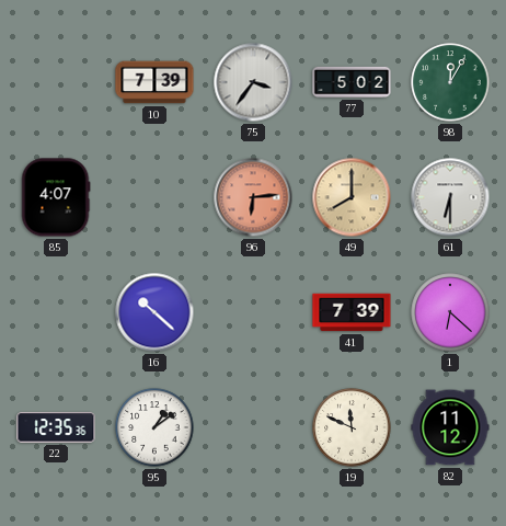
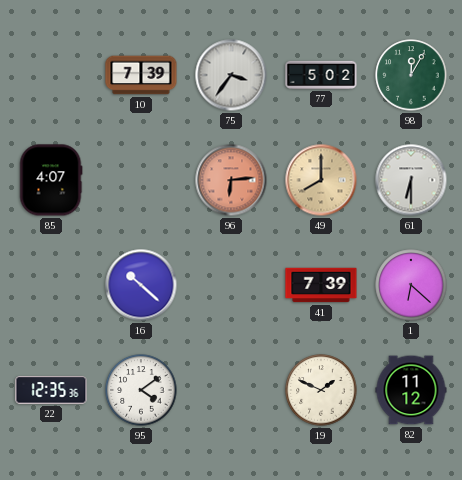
95: 1:09 -> 4:09 (141, 390)
19: 11:49 -> 1:49 (321, 390)
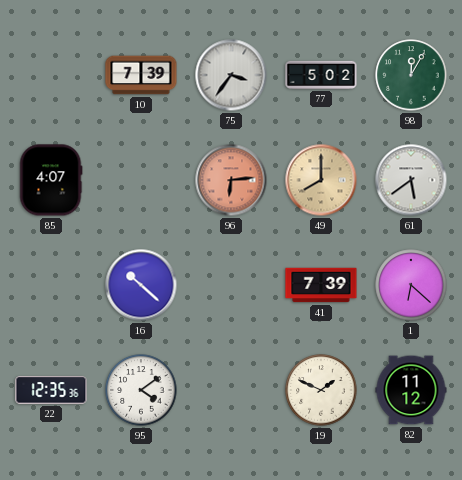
61: 6:30 -> 5:39 (411, 180)
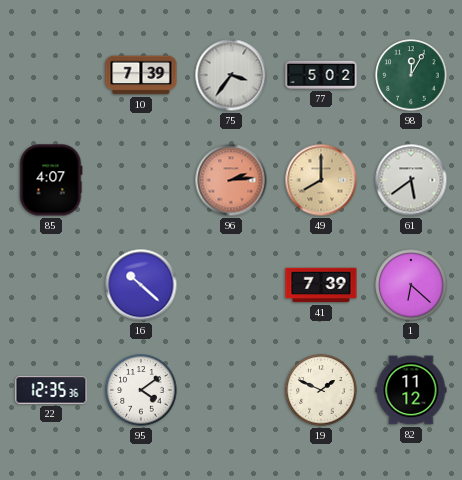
96: 6:14 -> 2:14 (231, 180)
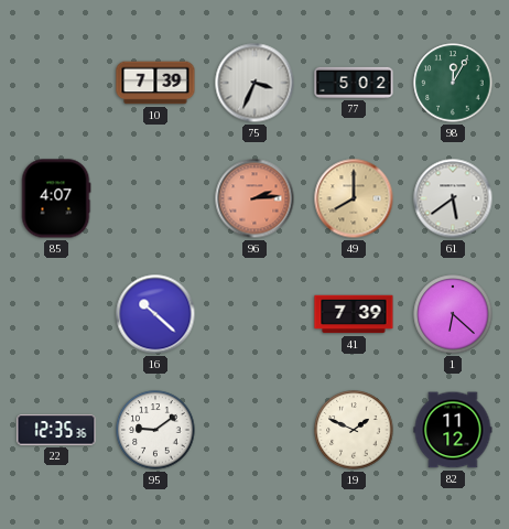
75: 3:36 -> 3:34 (254, 83)
95: 4:09 -> 9:09 (155, 430)
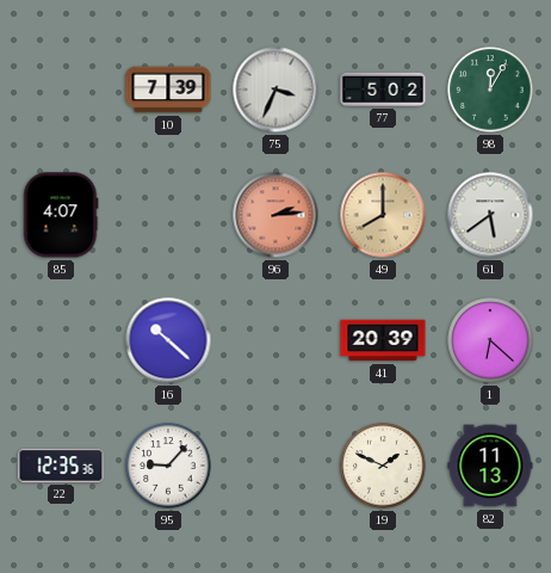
41: 7:39 -> 20:39 (383, 340)
95: 9:09 -> 9:07 (168, 466)
82: 11:12 -> 11:13 (490, 466)
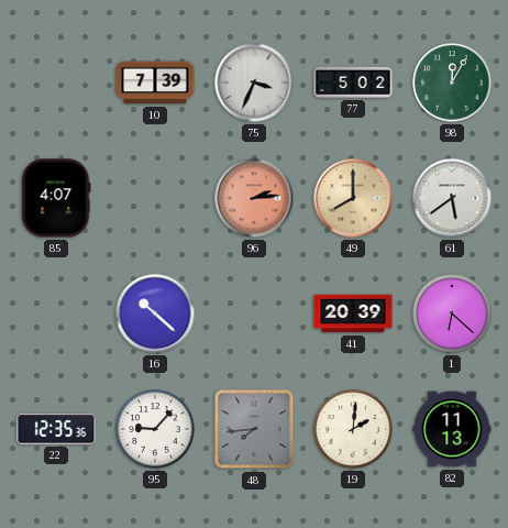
48: none -> 7:44 (254, 429)
19: 1:49 -> 2:01 (353, 429)
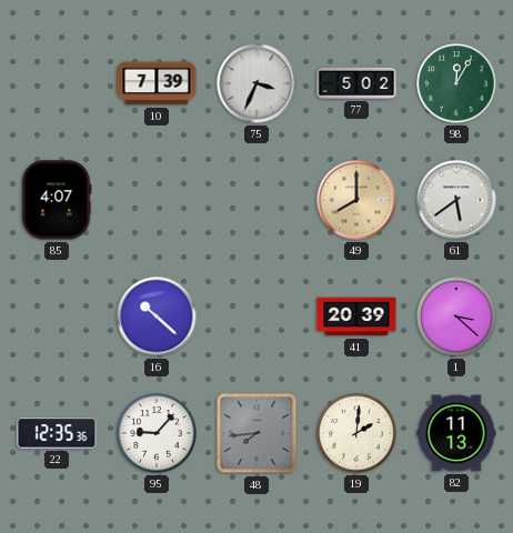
96: 2:14 -> none (254, 198)
1: 6:22 -> 3:22 (456, 316)
